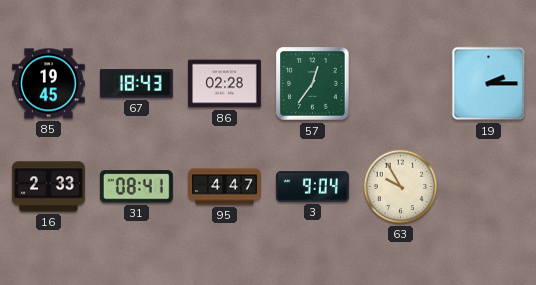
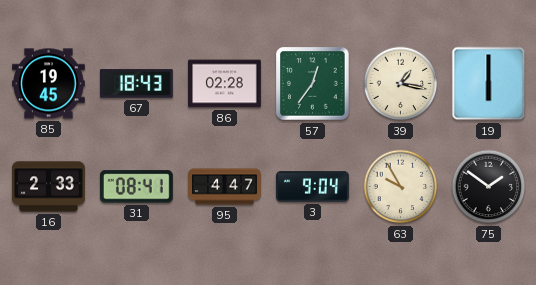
39: none -> 1:17 (401, 84)
19: 2:15 -> 6:00 (489, 84)
75: none -> 1:51 (489, 187)
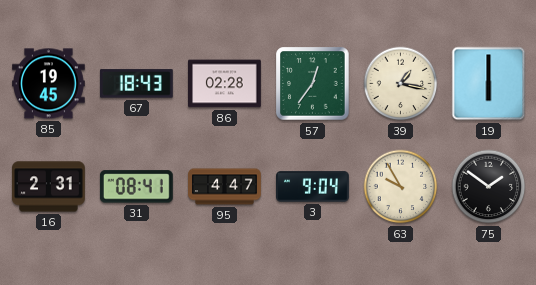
16: 2:33 -> 2:31 (49, 187)
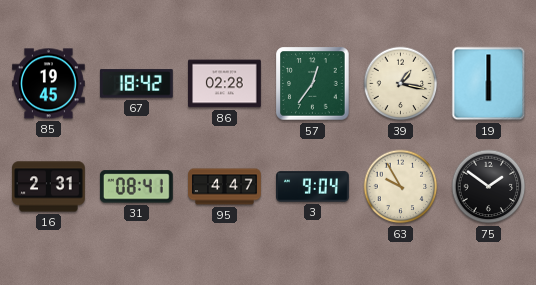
67: 18:43 -> 18:42 (136, 84)
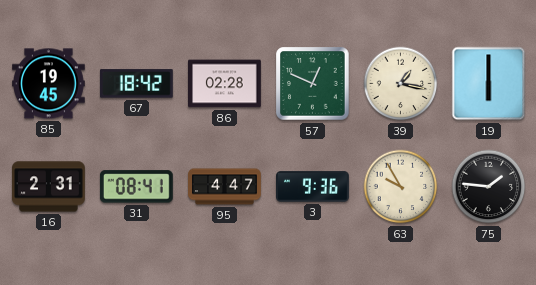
57: 12:36 -> 12:49 (313, 84)
3: 9:04 -> 9:36 (313, 187)
75: 1:51 -> 1:46 (489, 187)
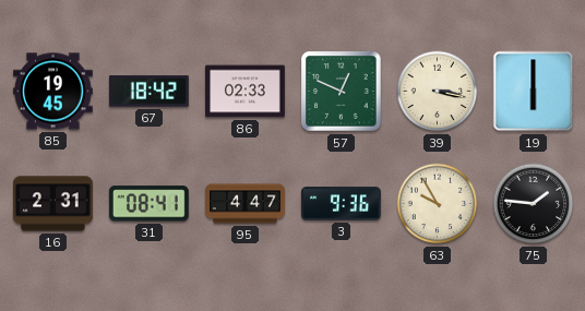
86: 02:28 -> 02:33 (246, 92)
39: 1:17 -> 3:17 (438, 92)
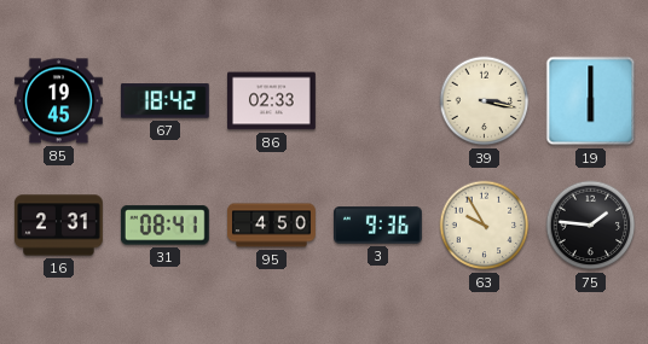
57: 12:49 -> none (342, 92)
95: 4:47 -> 4:50 (272, 226)
